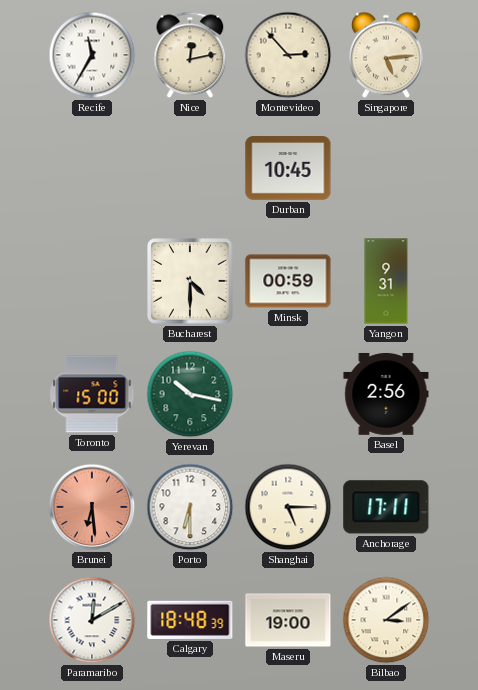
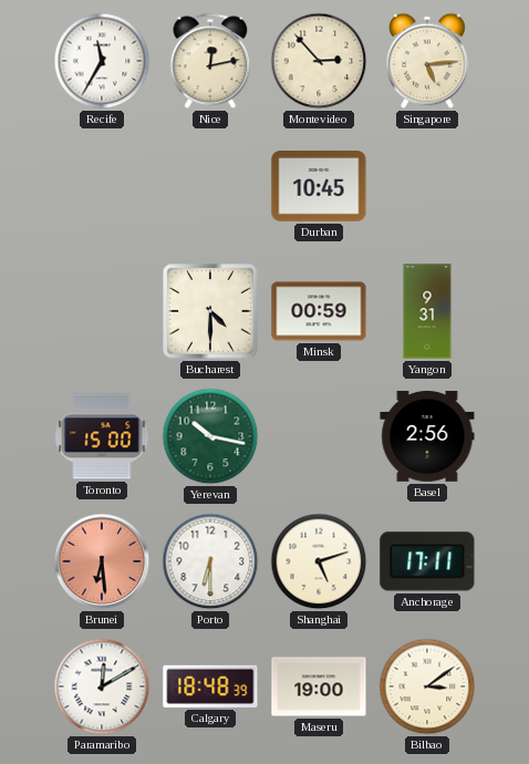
Shanghai: 5:15 -> 5:12 (319, 561)
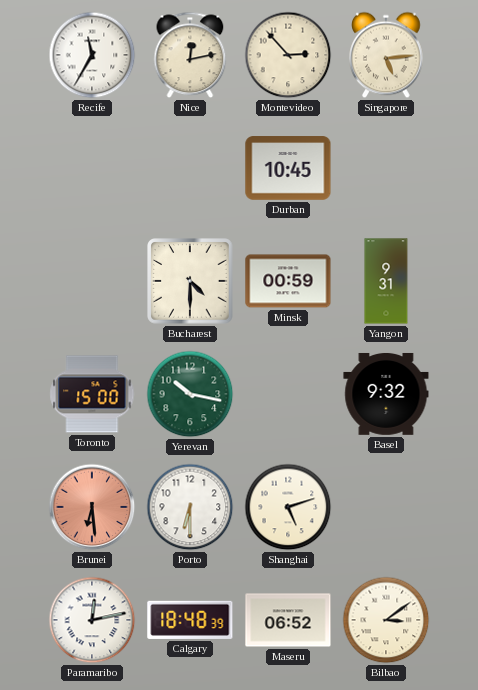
Basel: 2:56 -> 9:32 (386, 394)
Anchorage: 17:11 -> none (427, 561)
Paramaribo: 12:10 -> 12:13 (92, 620)
Maseru: 19:00 -> 06:52 (288, 620)
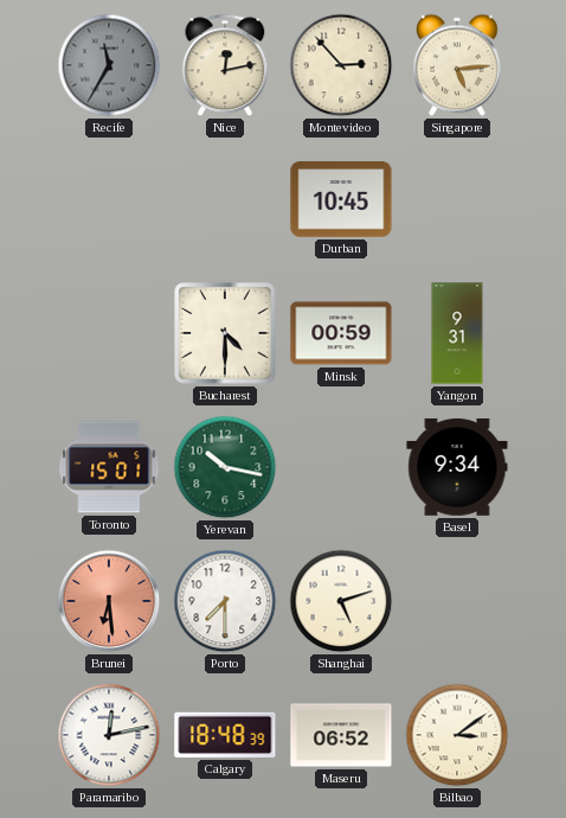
Recife dial: white -> grey (109, 65)
Toronto: 15:00 -> 15:01 (109, 467)
Basel: 9:32 -> 9:34 (457, 467)
Porto: 6:30 -> 7:30 (225, 601)
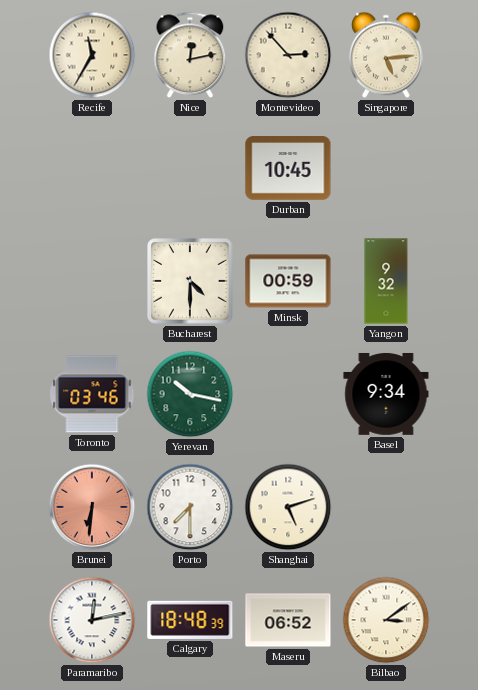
Recife dial: grey -> cream (92, 55)
Yangon: 9:31 -> 9:32 (386, 281)
Toronto: 15:01 -> 03:46 (92, 394)
Brunei: 6:29 -> 6:31 (92, 507)
